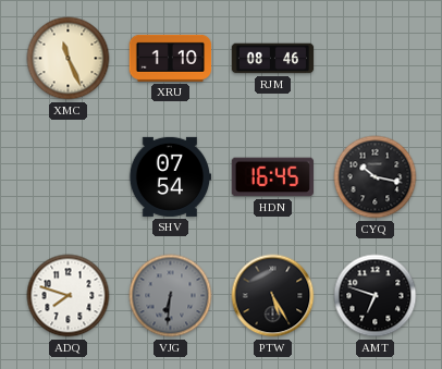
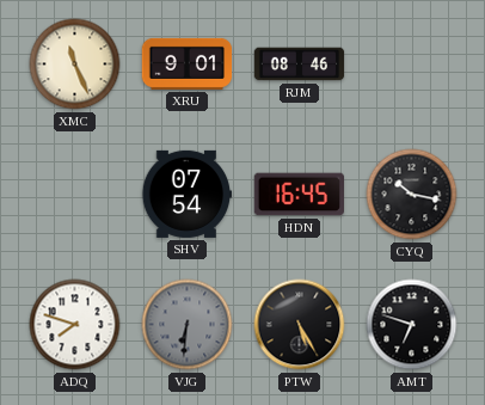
XRU: 1:10 -> 9:01 (188, 63)
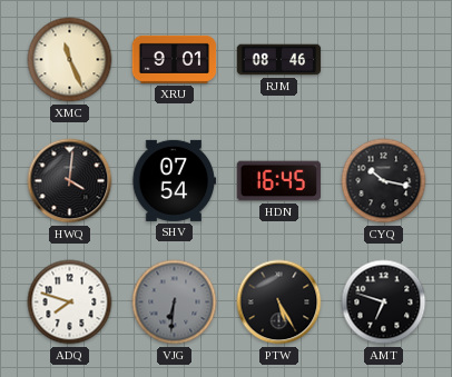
HWQ: none -> 4:01 (70, 181)
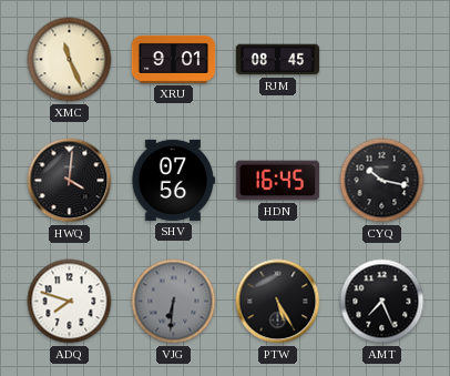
RJM: 08:46 -> 08:45 (278, 60)
SHV: 07:54 -> 07:56 (173, 180)
AMT: 6:48 -> 7:26 (382, 302)
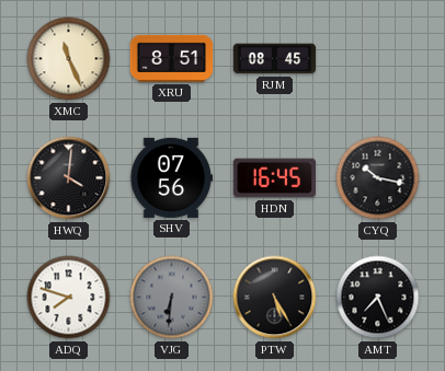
XRU: 9:01 -> 8:51 (172, 58)
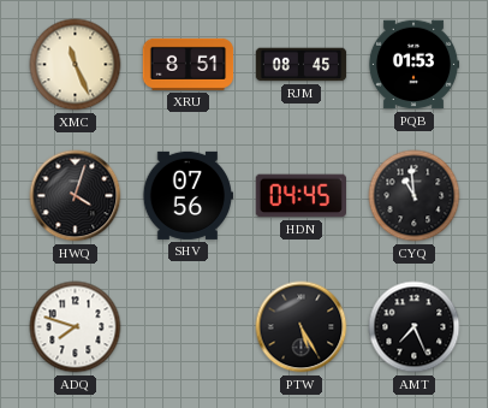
PQB: none -> 01:53 (413, 65)
HWQ: 4:01 -> 4:03 (76, 196)
HDN: 16:45 -> 04:45 (300, 196)
CYQ: 10:17 -> 10:59 (415, 196)
VJG: 6:31 -> none (172, 298)
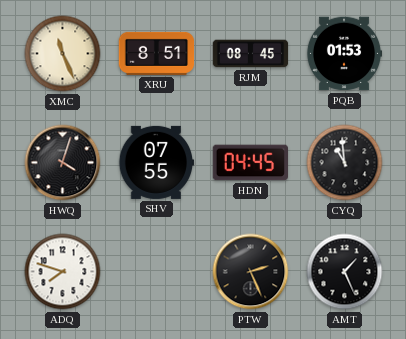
SHV: 07:56 -> 07:55 (156, 162)
PTW: 5:25 -> 2:26 (251, 272)
AMT: 7:26 -> 1:26 (345, 272)
